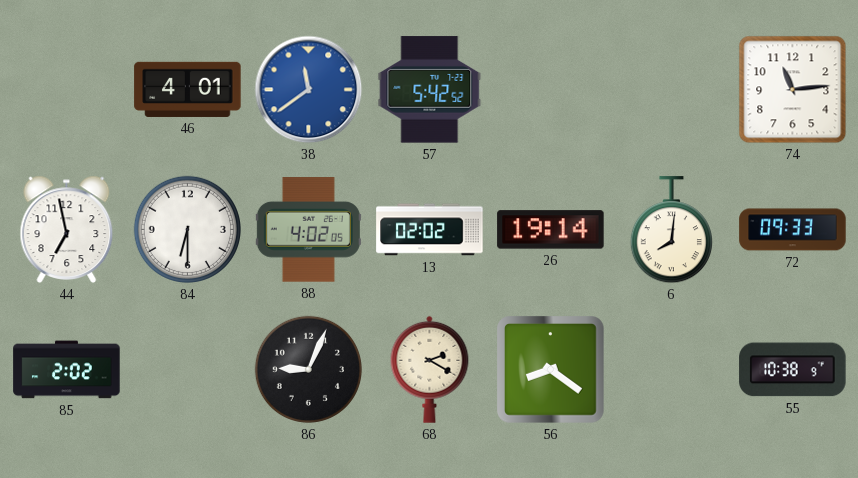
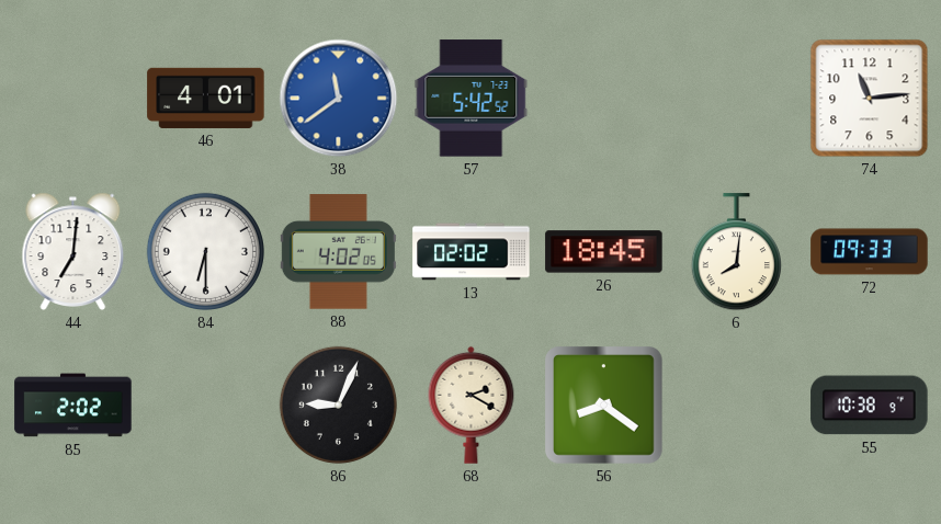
44: 6:58 -> 7:01 (73, 251)
26: 19:14 -> 18:45 (604, 252)
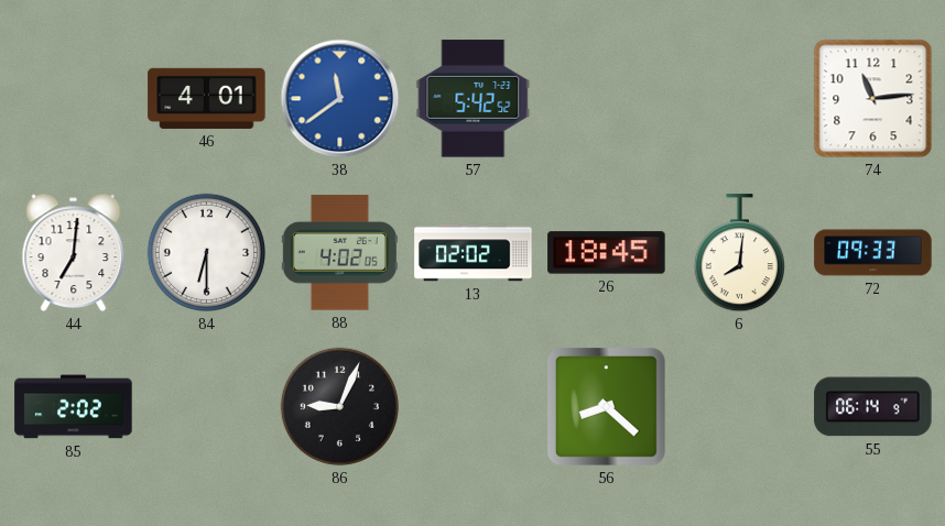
68: 2:20 -> none (472, 405)
56: 8:21 -> 8:22 (607, 407)
55: 10:38 -> 06:14 (873, 407)
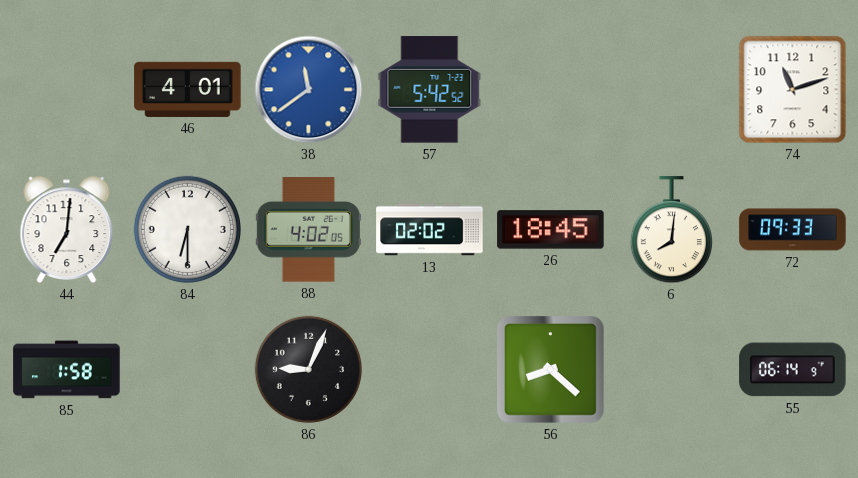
74: 11:14 -> 11:12 (793, 90)
85: 2:02 -> 1:58 (67, 370)
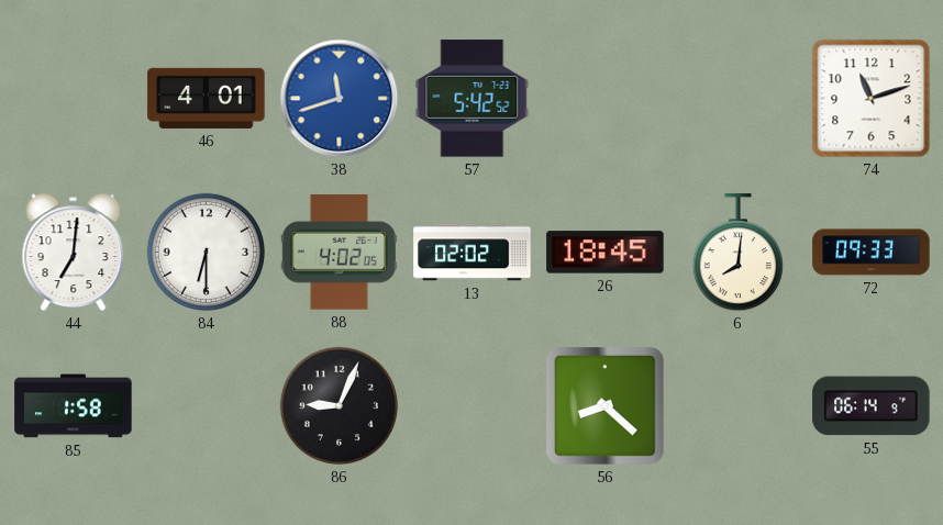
38: 11:39 -> 11:42 (340, 99)
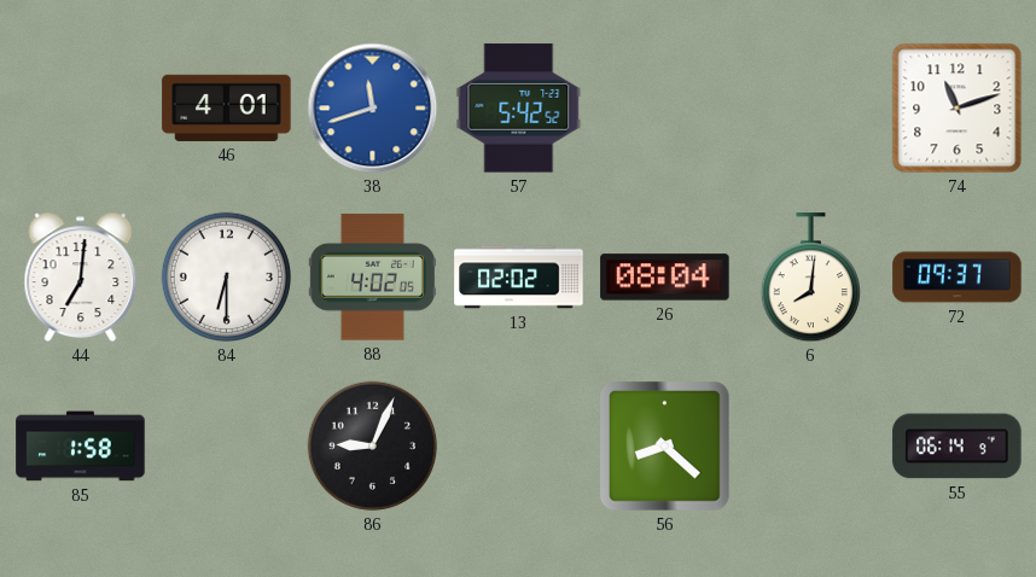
26: 18:45 -> 08:04 (665, 278)
72: 09:33 -> 09:37 (958, 278)
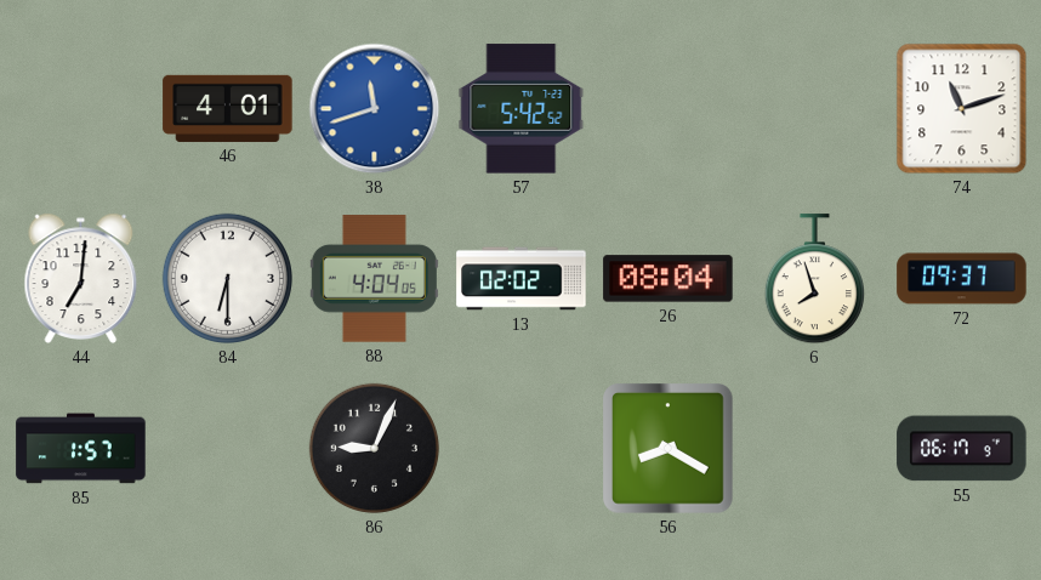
88: 4:02 -> 4:04 (374, 279)
6: 8:01 -> 7:57 (814, 279)
85: 1:58 -> 1:57 (81, 449)
56: 8:22 -> 8:20 (669, 449)
55: 06:14 -> 06:17 (962, 449)
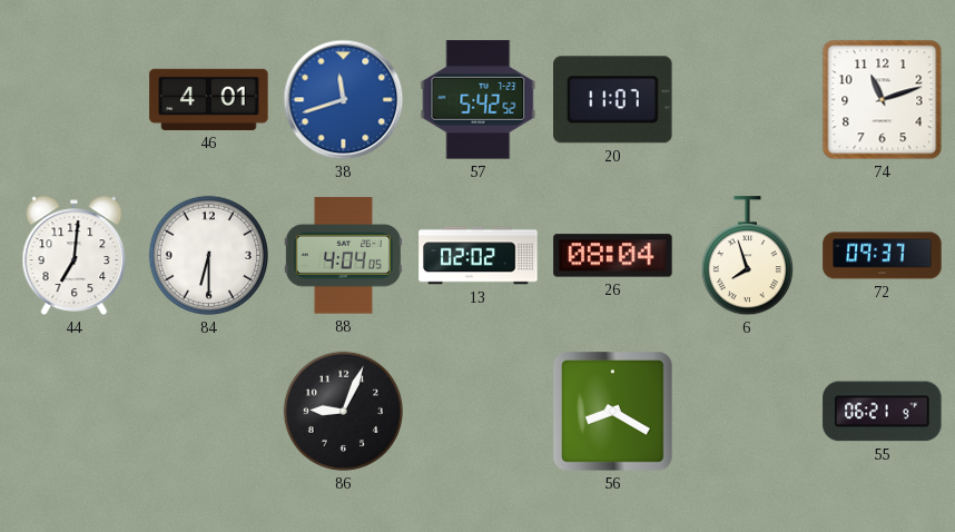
20: none -> 11:07 (613, 100)
85: 1:57 -> none (81, 449)
55: 06:17 -> 06:21 (883, 412)
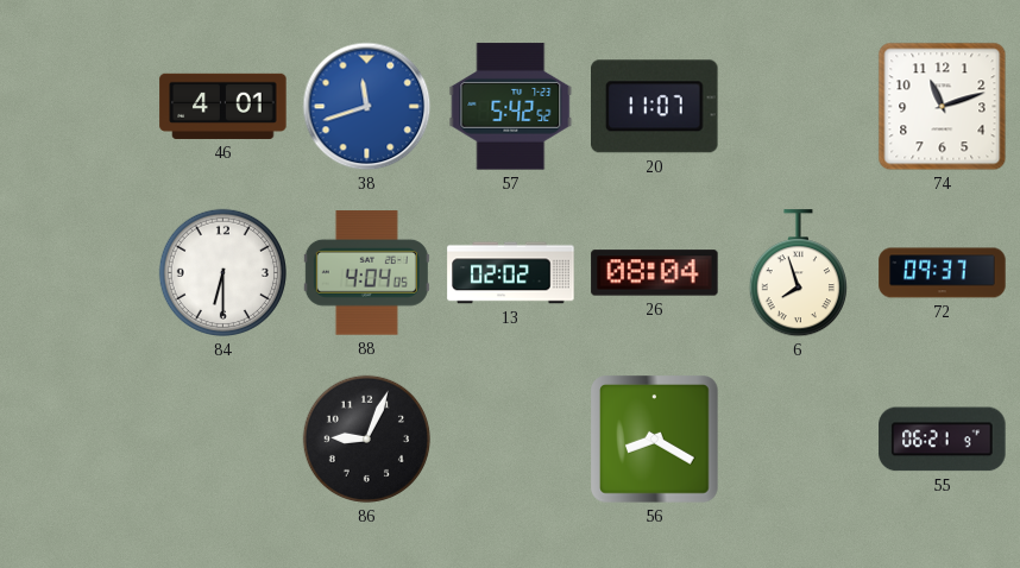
44: 7:01 -> none (75, 255)
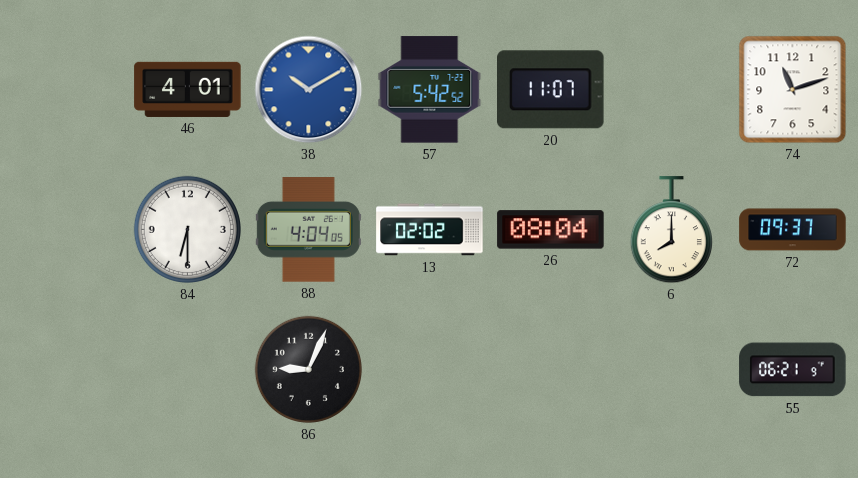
38: 11:42 -> 10:10 (309, 90)
6: 7:57 -> 8:00 (671, 230)
56: 8:20 -> none (655, 440)
